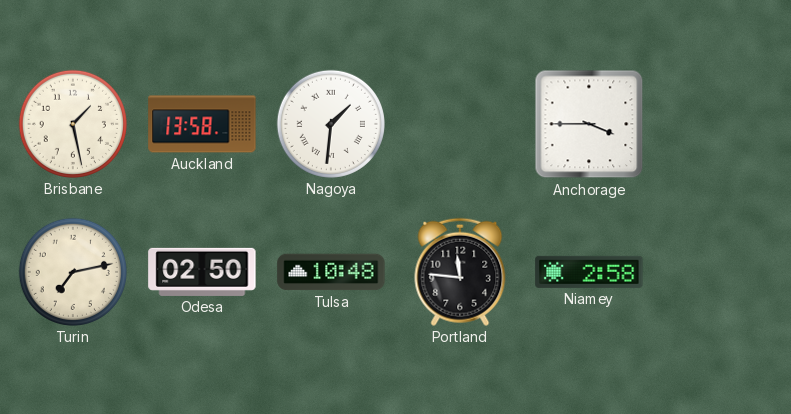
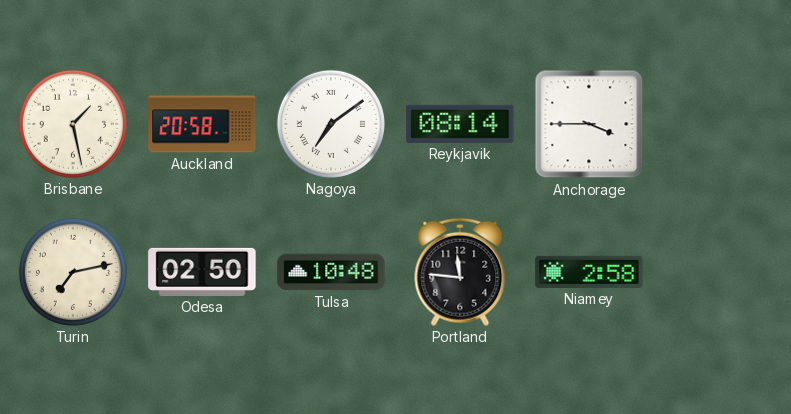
Auckland: 13:58 -> 20:58 (202, 124)
Nagoya: 1:31 -> 7:09 (331, 124)
Reykjavik: none -> 08:14 (460, 124)
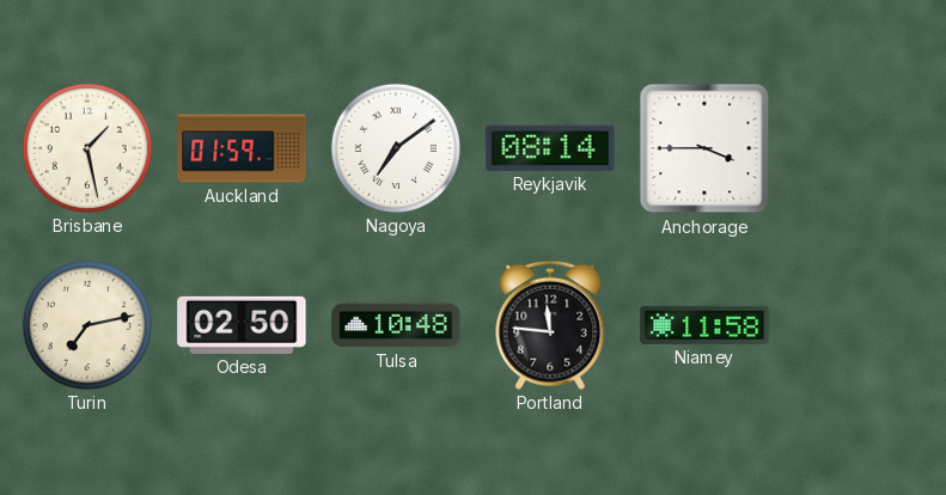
Auckland: 20:58 -> 01:59 (242, 148)
Niamey: 2:58 -> 11:58 (704, 325)
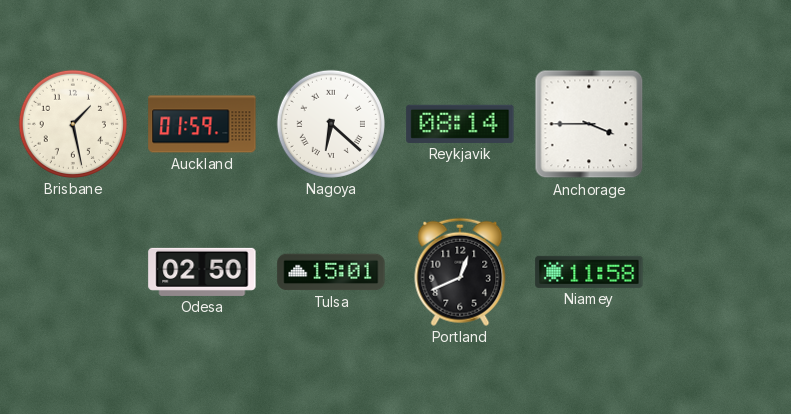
Nagoya: 7:09 -> 6:22 (331, 124)
Turin: 7:13 -> none (87, 325)
Tulsa: 10:48 -> 15:01 (331, 272)
Portland: 11:46 -> 12:41 (460, 272)
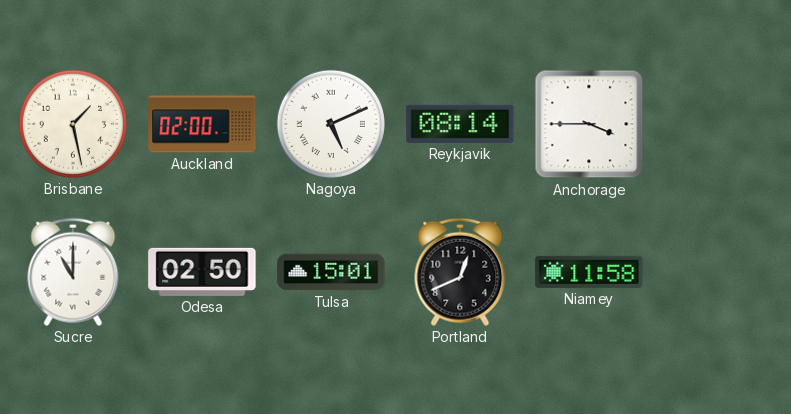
Auckland: 01:59 -> 02:00 (202, 124)
Nagoya: 6:22 -> 5:11 (331, 124)
Sucre: none -> 11:00 (73, 272)
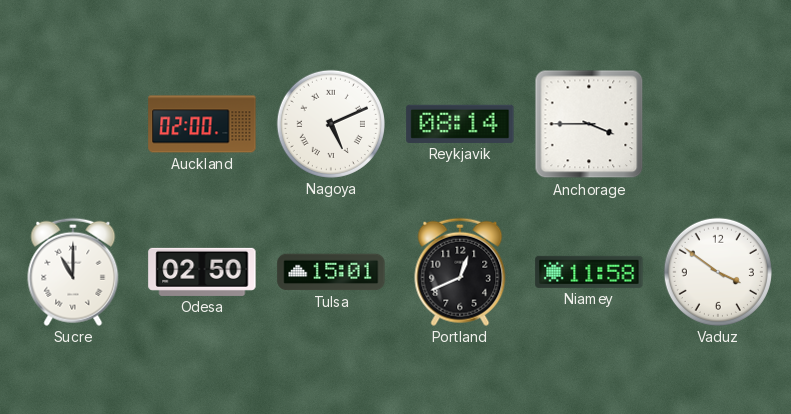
Brisbane: 1:28 -> none (73, 124)
Vaduz: none -> 3:51 (718, 272)
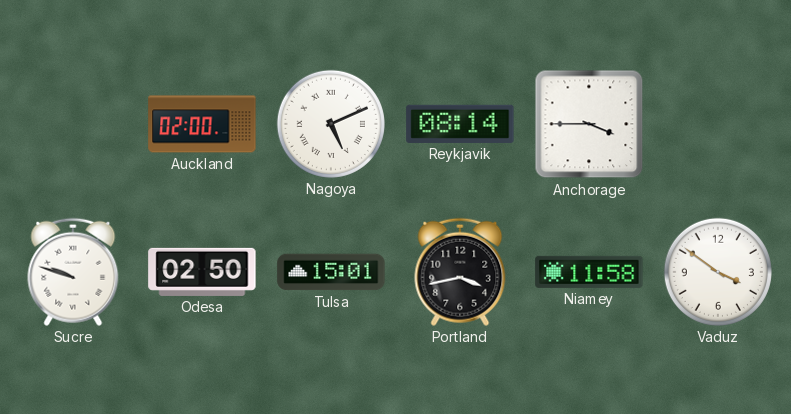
Sucre: 11:00 -> 9:48 (73, 272)
Portland: 12:41 -> 3:43 (460, 272)
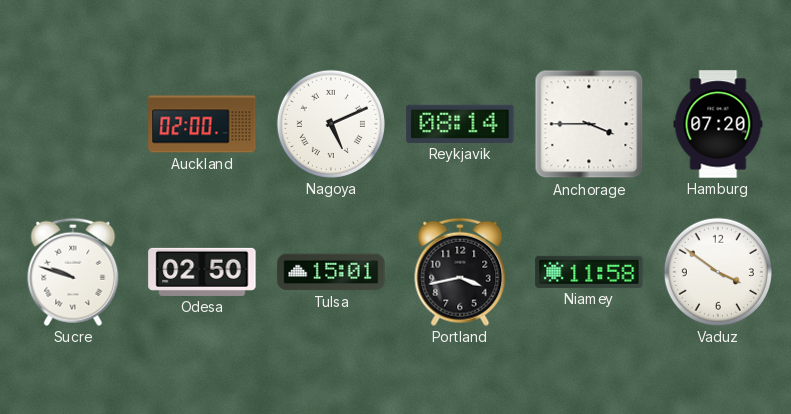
Hamburg: none -> 07:20 (718, 124)
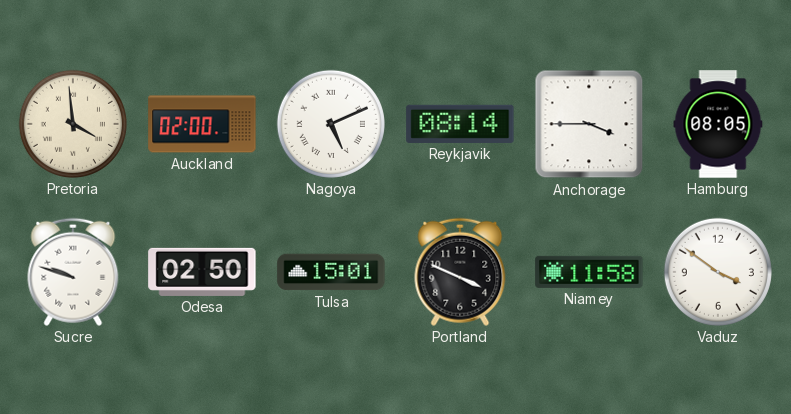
Pretoria: none -> 3:59 (73, 124)
Hamburg: 07:20 -> 08:05 (718, 124)
Portland: 3:43 -> 3:49 (460, 272)
